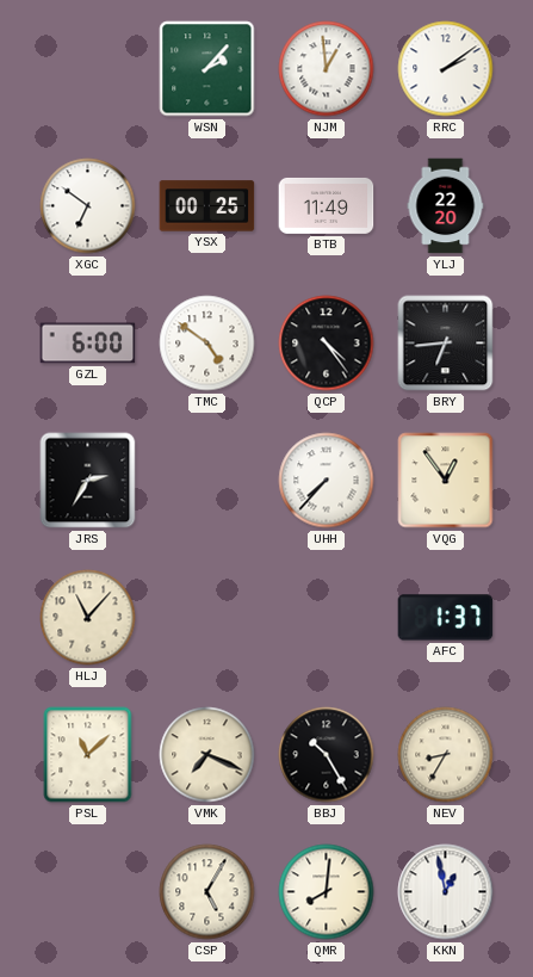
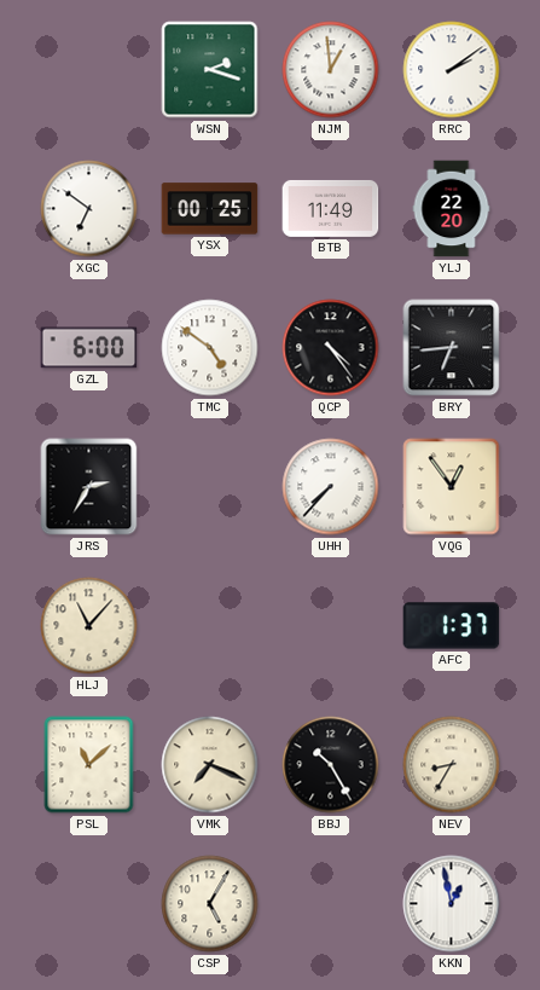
WSN: 2:07 -> 2:18 (210, 70)
QMR: 8:01 -> none (327, 892)
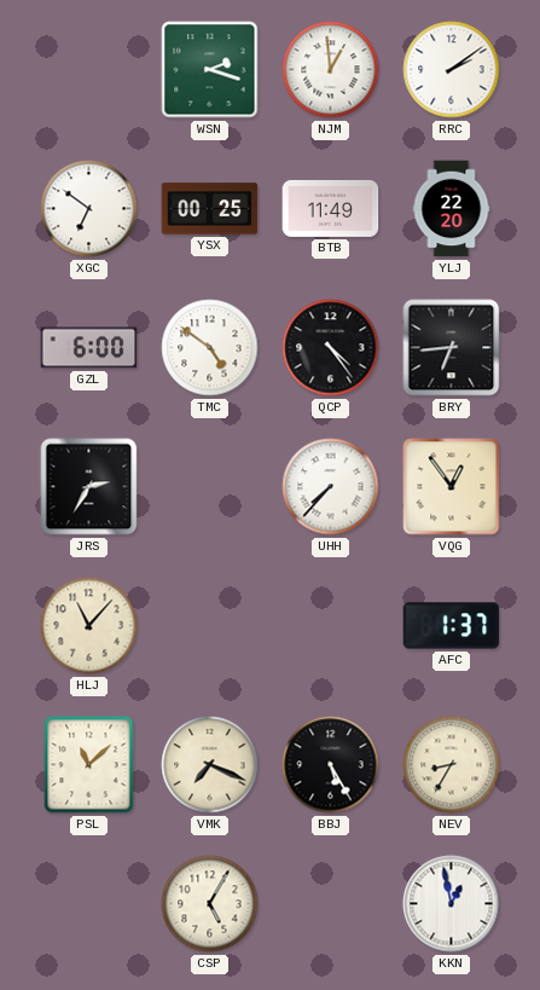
BBJ: 10:25 -> 5:25 (331, 765)
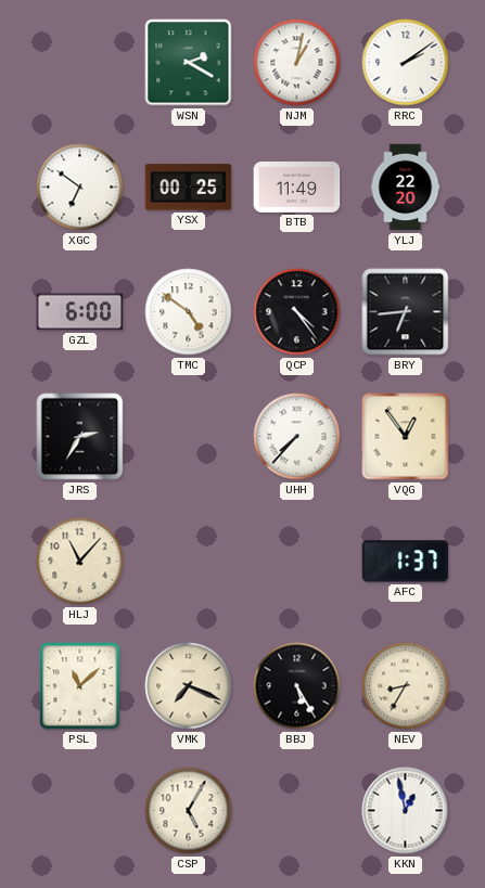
WSN: 2:18 -> 2:20 (189, 63)
NJM: 12:59 -> 1:02 (297, 63)
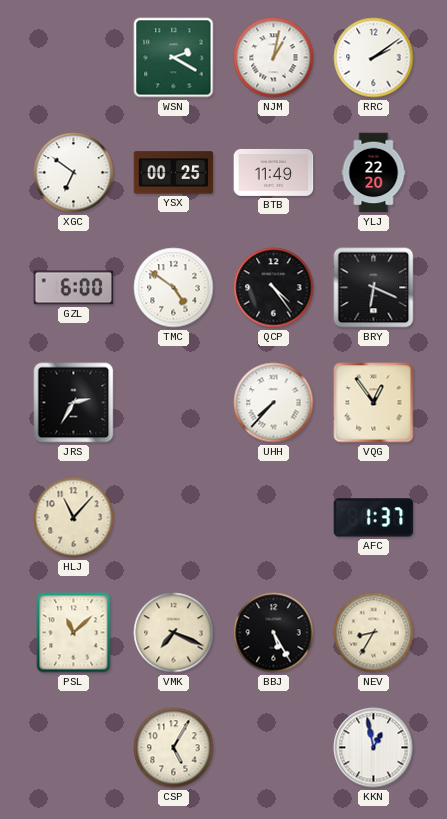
BRY: 6:44 -> 6:19 (374, 288)
